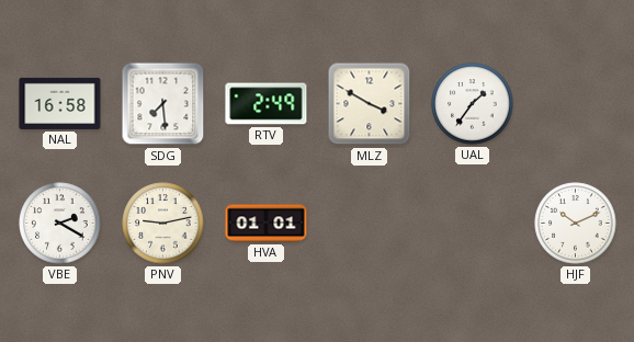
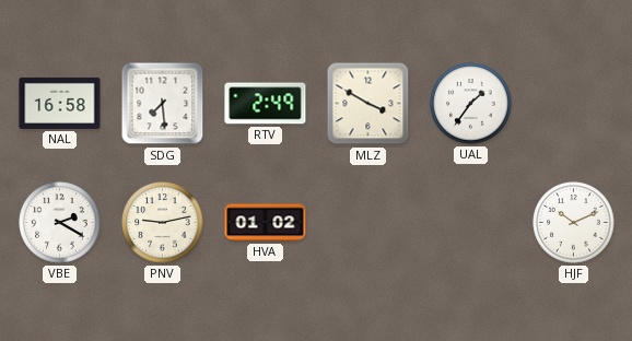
HVA: 01:01 -> 01:02 (266, 223)
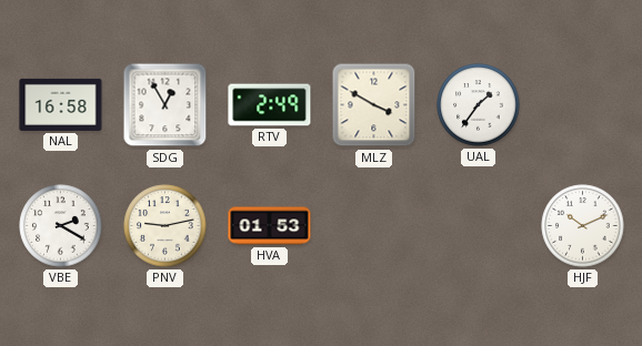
SDG: 7:29 -> 12:55 (165, 105)
HVA: 01:02 -> 01:53 (270, 226)
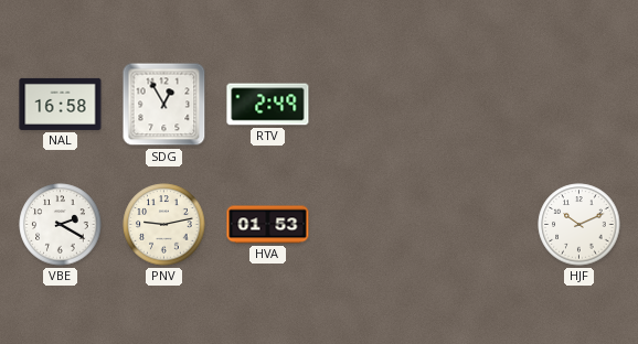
MLZ: 3:50 -> none (374, 105)
UAL: 1:36 -> none (479, 105)
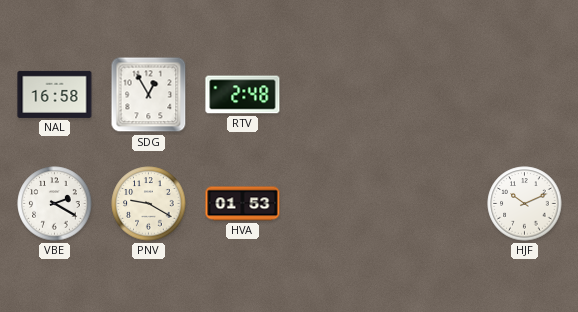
RTV: 2:49 -> 2:48 (243, 95)
PNV: 9:13 -> 9:20 (149, 204)
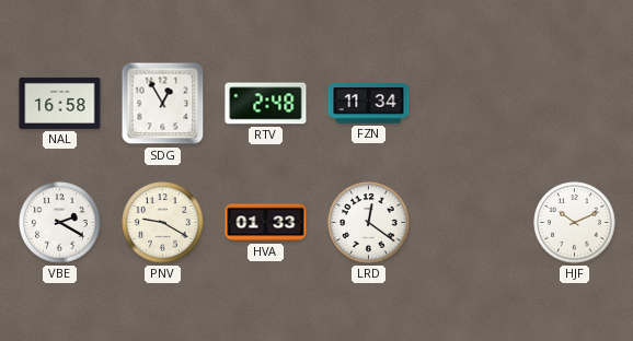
FZN: none -> 11:34 (369, 104)
HVA: 01:53 -> 01:33 (266, 223)
LRD: none -> 12:21 (369, 223)
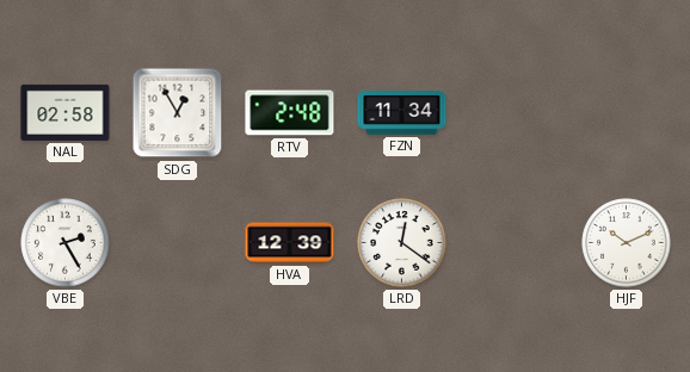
NAL: 16:58 -> 02:58 (66, 112)
VBE: 2:20 -> 2:25 (66, 243)
PNV: 9:20 -> none (163, 223)
HVA: 01:33 -> 12:39 (290, 243)
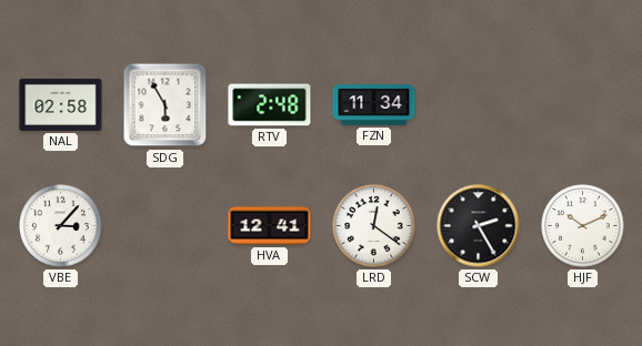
SDG: 12:55 -> 5:55 (165, 105)
VBE: 2:25 -> 3:07 (61, 226)
HVA: 12:39 -> 12:41 (270, 226)
SCW: none -> 2:25 (479, 226)
